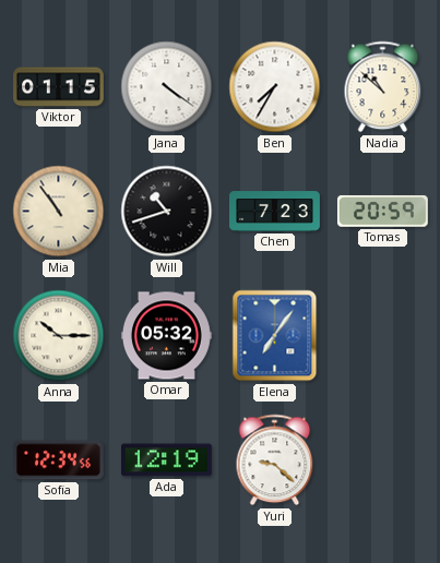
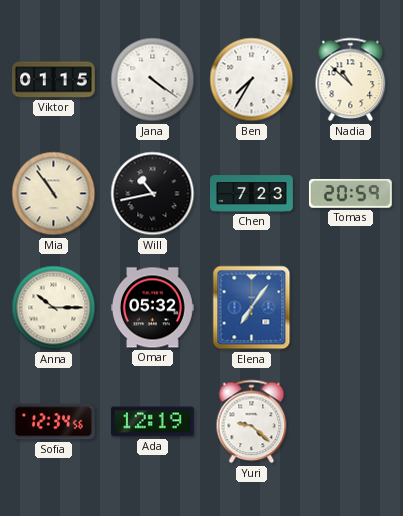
Will: 10:42 -> 10:43 (153, 194)
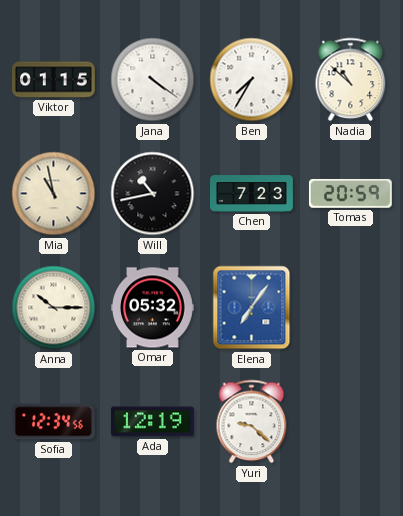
Mia: 10:54 -> 10:58 (54, 194)
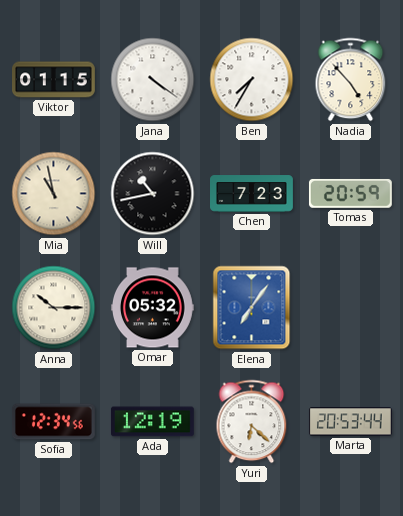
Nadia: 10:52 -> 4:53 (351, 80)
Yuri: 9:22 -> 6:22 (252, 422)
Marta: none -> 20:53 (350, 422)
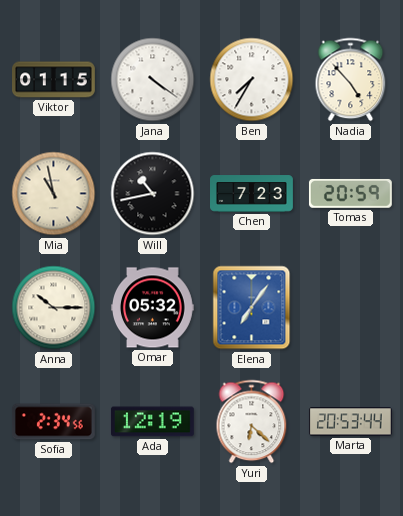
Sofia: 12:34 -> 2:34 (53, 422)
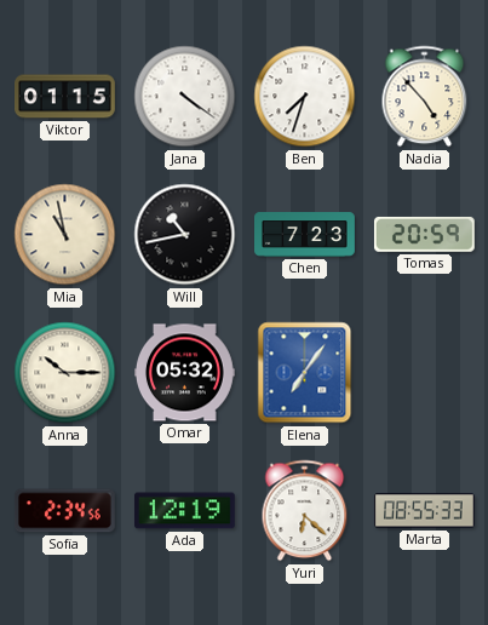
Ben: 7:35 -> 7:33 (305, 97)
Marta: 20:53 -> 08:55 (424, 511)
